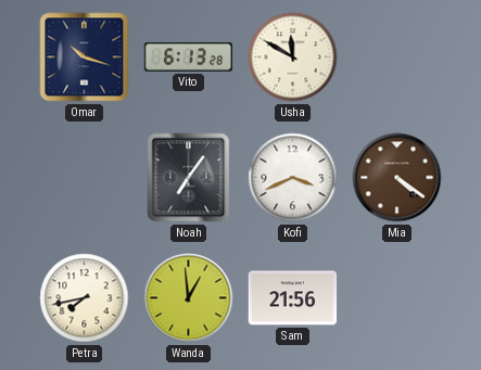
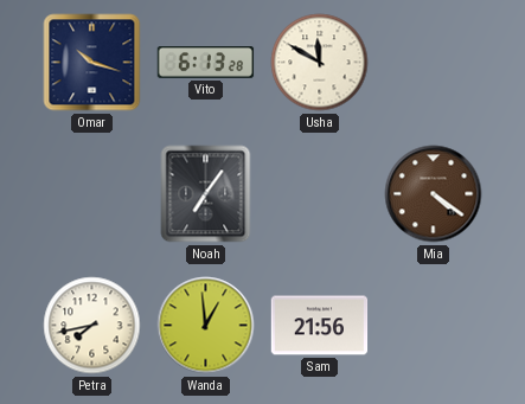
Kofi: 3:41 -> none (293, 178)
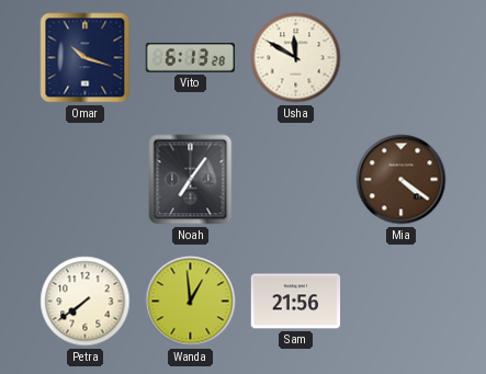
Petra: 7:43 -> 7:39 (86, 302)
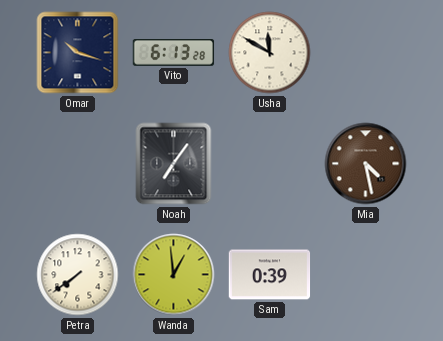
Mia: 4:21 -> 4:28 (366, 164)
Sam: 21:56 -> 0:39 (270, 275)
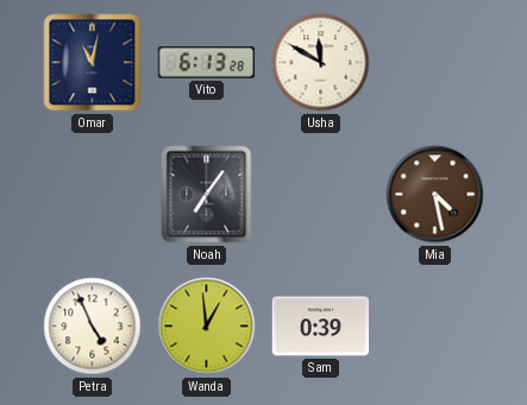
Omar: 10:18 -> 11:02 (93, 63)
Petra: 7:39 -> 4:56 (93, 327)
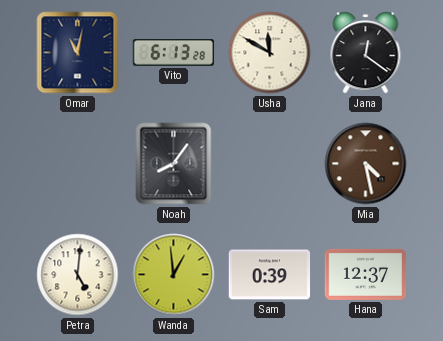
Jana: none -> 12:21 (366, 53)
Noah: 7:06 -> 8:06 (174, 164)
Petra: 4:56 -> 5:01 (78, 275)
Hana: none -> 12:37 (366, 274)
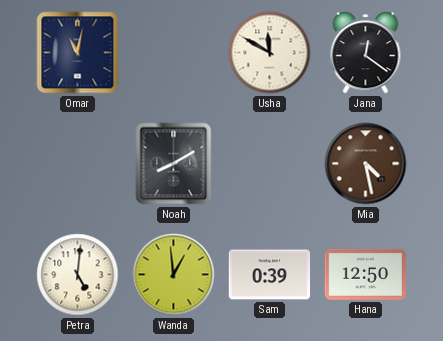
Vito: 6:13 -> none (174, 53)
Noah: 8:06 -> 8:10 (174, 164)
Hana: 12:37 -> 12:50 (366, 274)
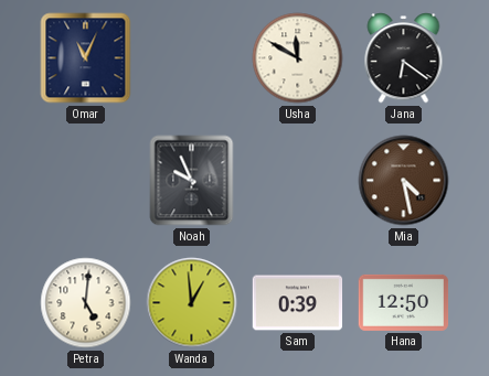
Omar: 11:02 -> 11:04 (86, 58)
Jana: 12:21 -> 6:21 (404, 58)
Noah: 8:10 -> 9:56 (192, 181)
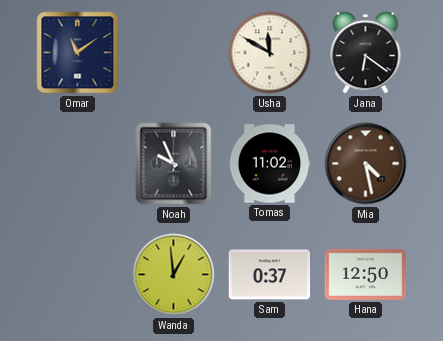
Omar: 11:04 -> 11:09 (78, 53)
Tomas: none -> 11:02 (270, 164)
Petra: 5:01 -> none (86, 303)
Sam: 0:39 -> 0:37 (270, 275)
